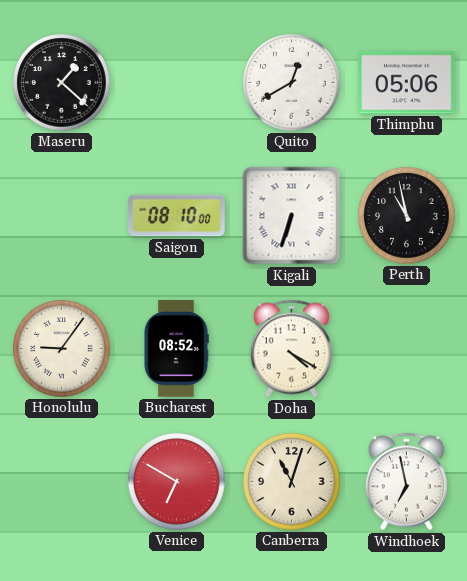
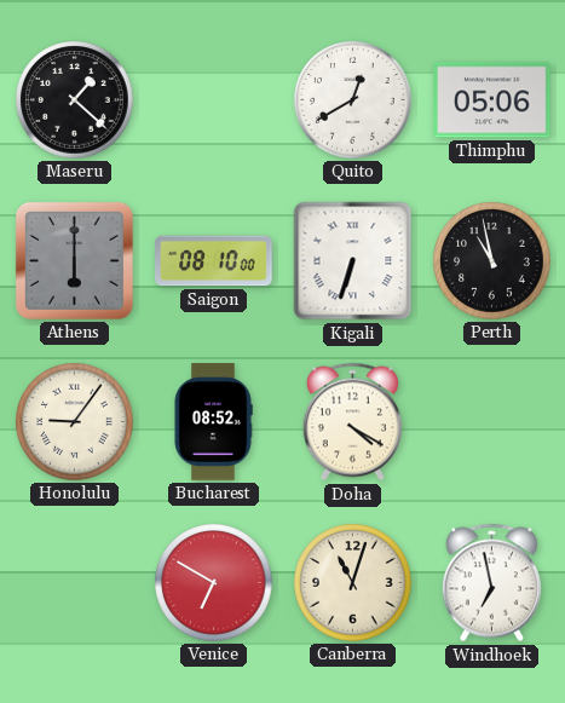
Athens: none -> 6:00 (74, 260)
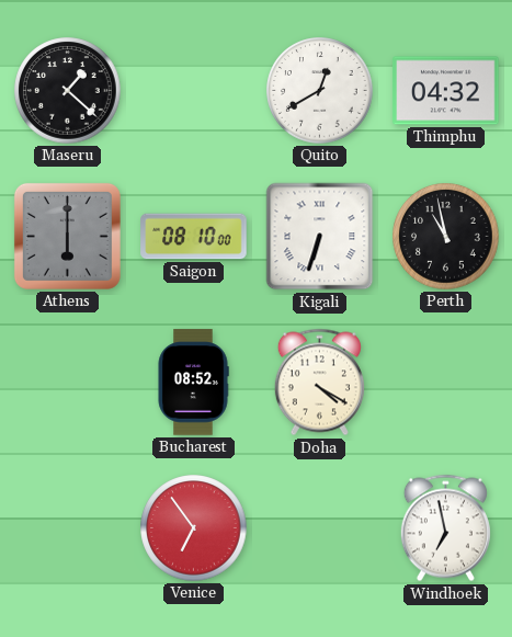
Thimphu: 05:06 -> 04:32 (446, 91)
Honolulu: 9:06 -> none (75, 422)
Venice: 6:50 -> 6:54 (194, 528)
Canberra: 11:03 -> none (353, 583)
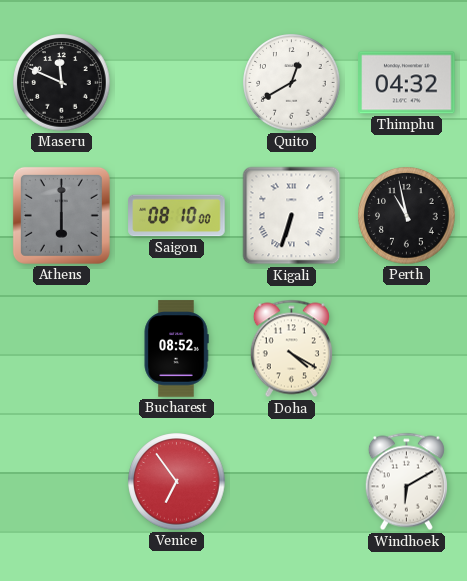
Maseru: 1:22 -> 11:49 (62, 83)
Windhoek: 6:58 -> 6:10 (406, 482)
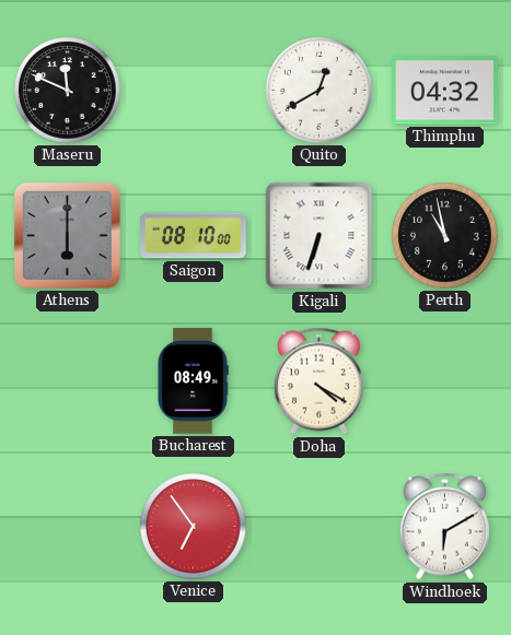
Bucharest: 08:52 -> 08:49 (193, 381)
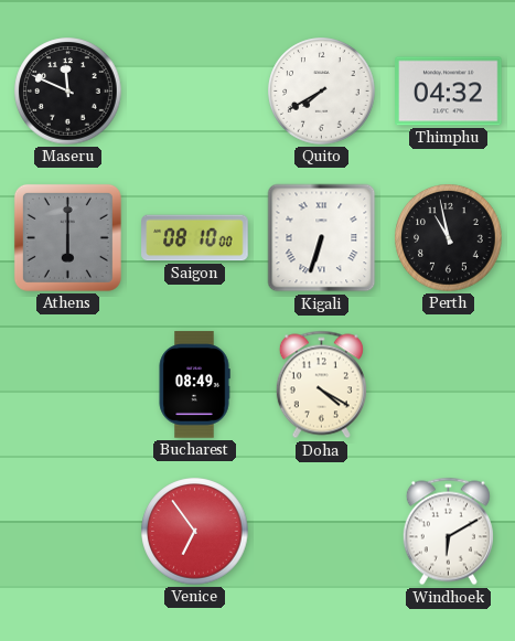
Quito: 12:40 -> 7:40 (322, 92)
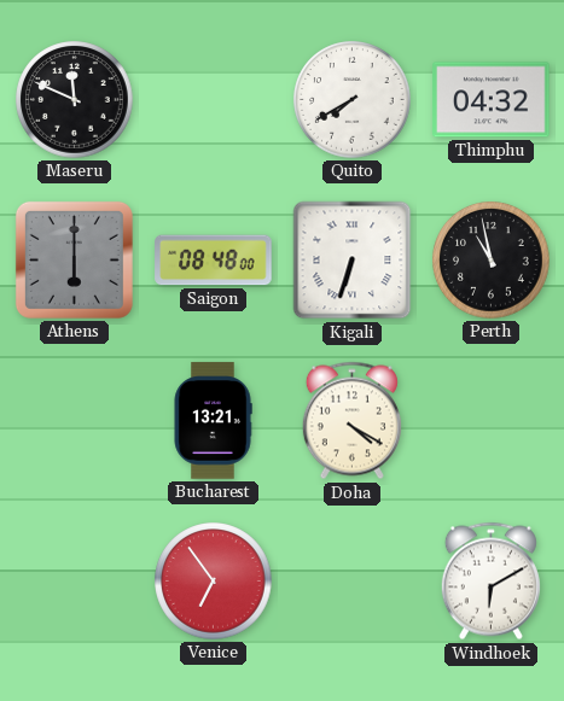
Saigon: 08:10 -> 08:48 (214, 261)
Bucharest: 08:49 -> 13:21 (213, 421)
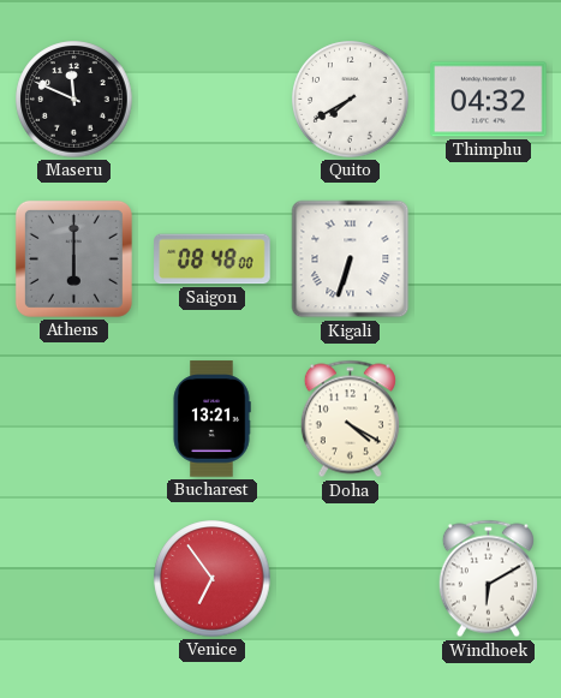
Perth: 10:58 -> none (492, 261)
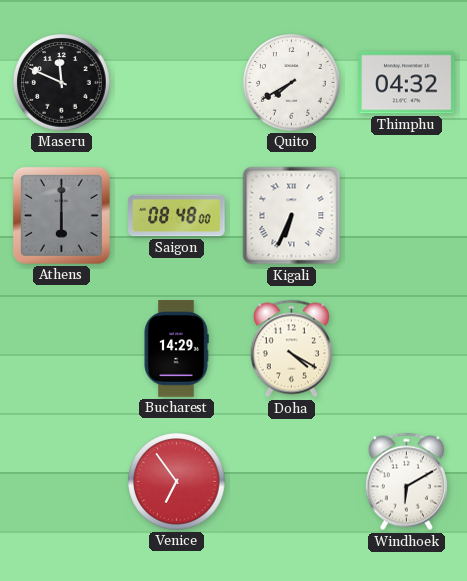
Kigali: 6:33 -> 6:34 (292, 216)
Bucharest: 13:21 -> 14:29 (176, 349)
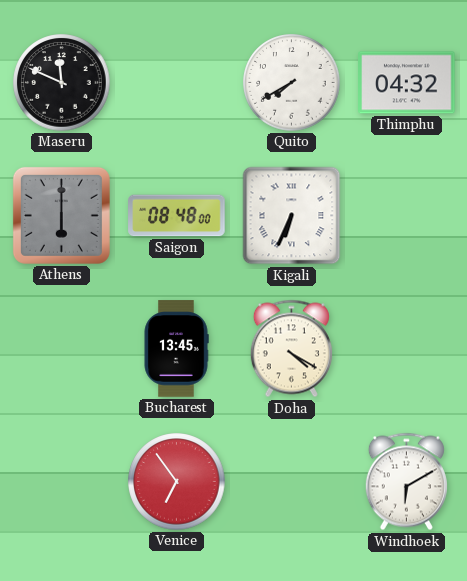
Bucharest: 14:29 -> 13:45 (176, 349)
